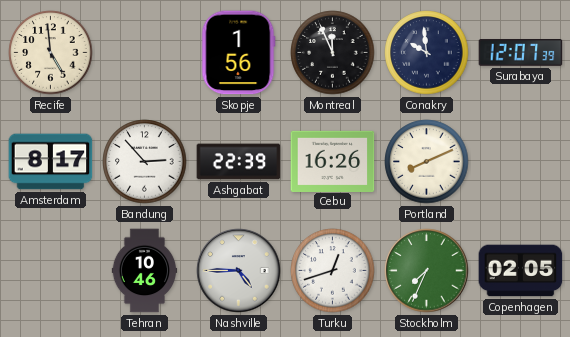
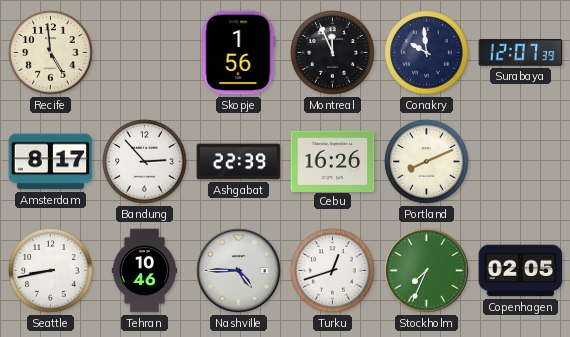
Seattle: none -> 8:43 (51, 271)
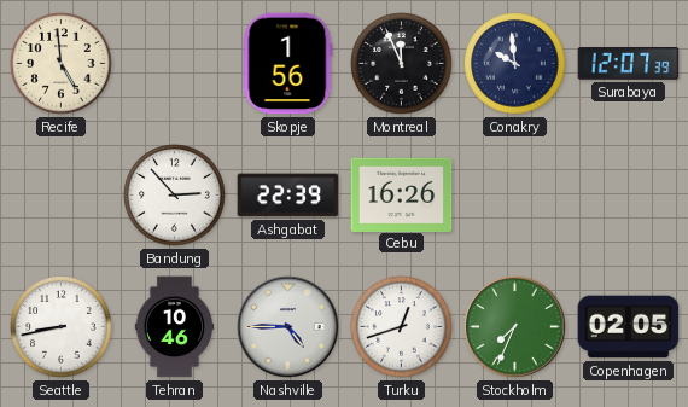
Amsterdam: 8:17 -> none (51, 162)
Portland: 8:11 -> none (427, 162)
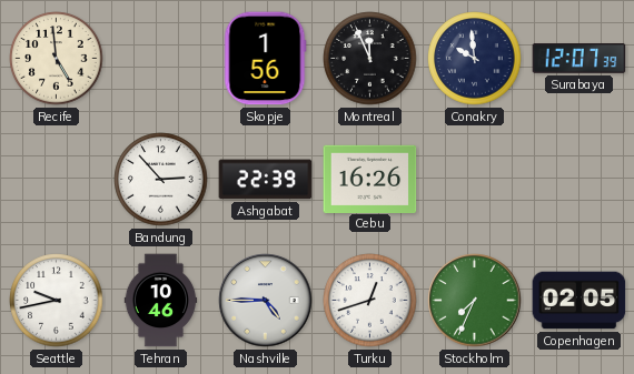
Seattle: 8:43 -> 9:43 (57, 301)
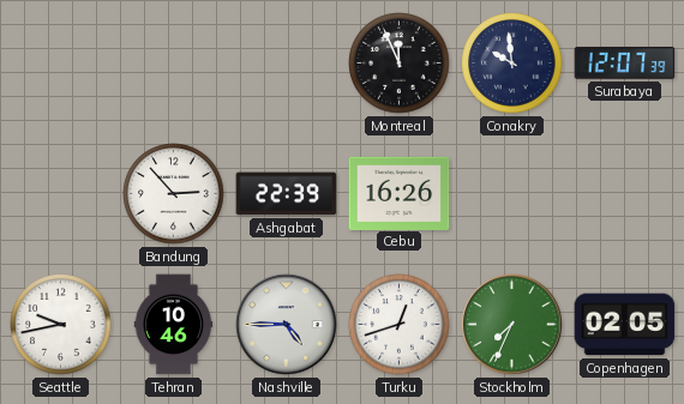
Recife: 4:59 -> none (57, 59)
Skopje: 1:56 -> none (266, 59)
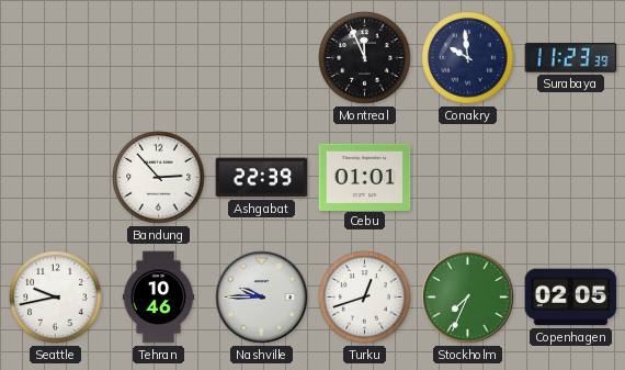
Surabaya: 12:07 -> 11:23 (571, 58)
Cebu: 16:26 -> 01:01 (365, 177)
Nashville: 4:45 -> 9:45 (262, 298)
